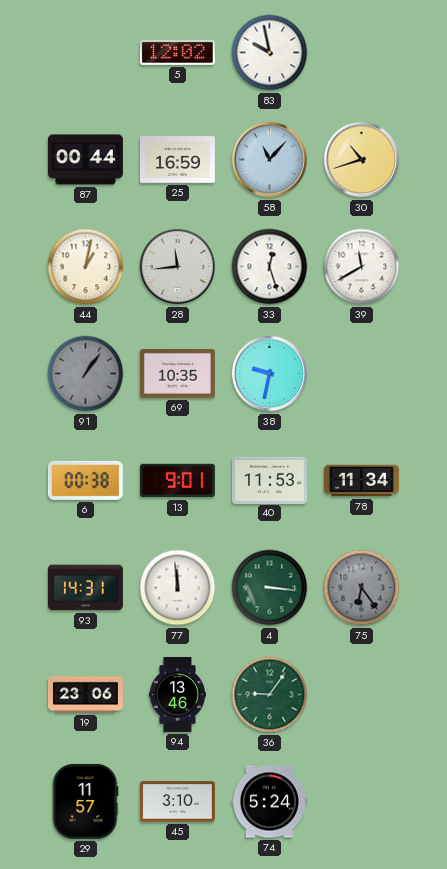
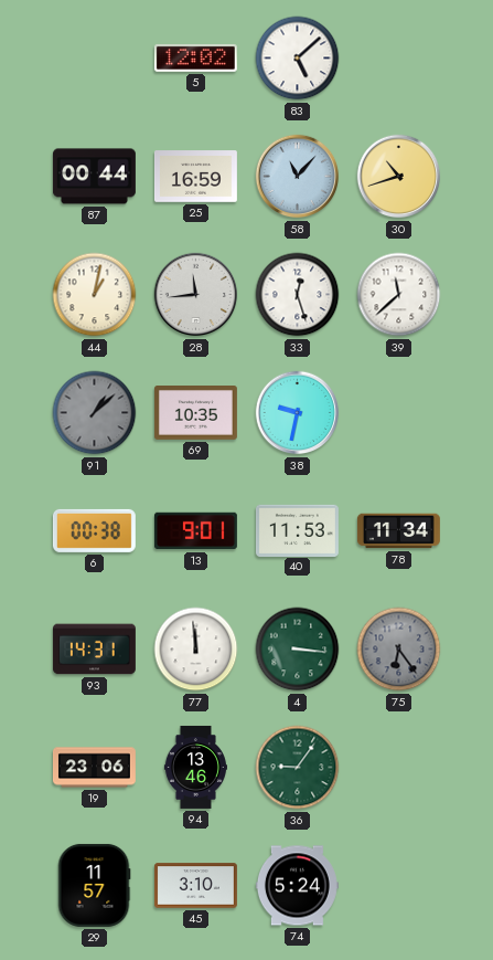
83: 9:58 -> 5:08 (298, 59)
39: 11:40 -> 11:38 (399, 295)
91: 1:06 -> 1:08 (95, 413)
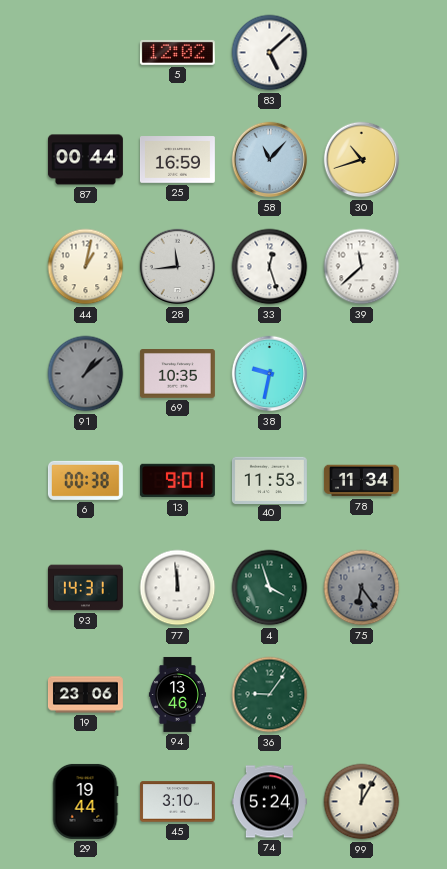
4: 3:16 -> 3:57 (270, 588)
29: 11:57 -> 19:44 (85, 801)
99: none -> 12:05 (362, 802)
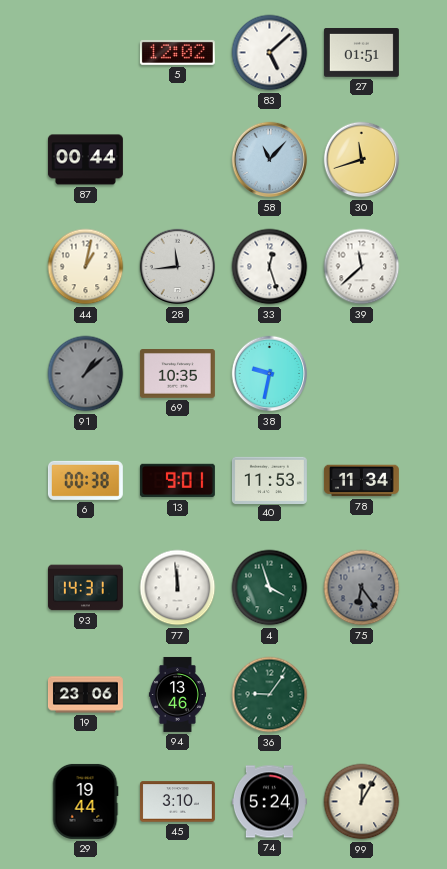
27: none -> 01:51 (361, 53)
25: 16:59 -> none (177, 160)
30: 10:42 -> 11:42 (362, 160)
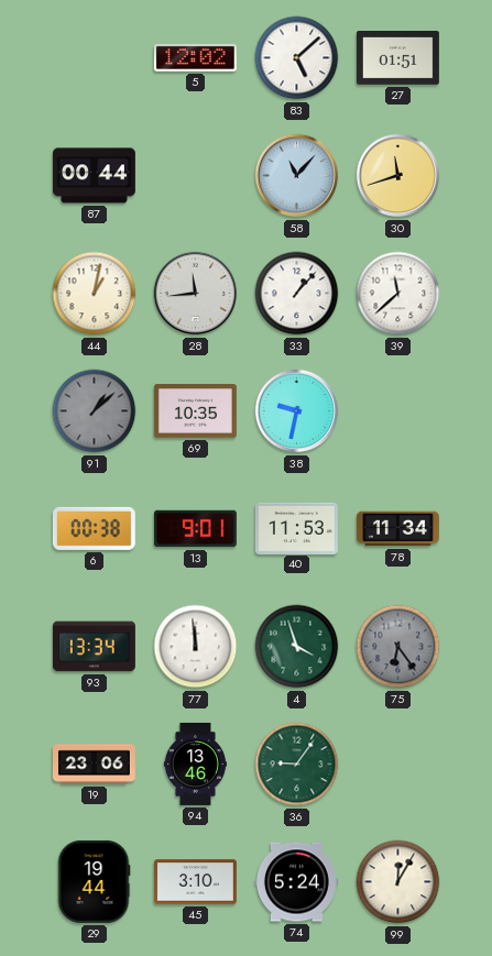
33: 12:27 -> 1:07 (297, 294)
93: 14:31 -> 13:34 (94, 647)
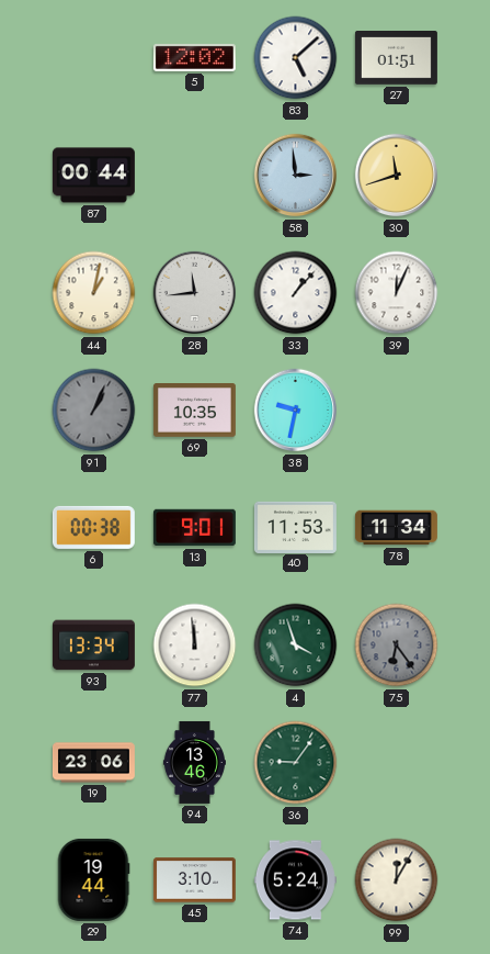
58: 11:07 -> 2:59 (296, 176)
39: 11:38 -> 12:04 (397, 293)
91: 1:08 -> 1:04 (94, 411)
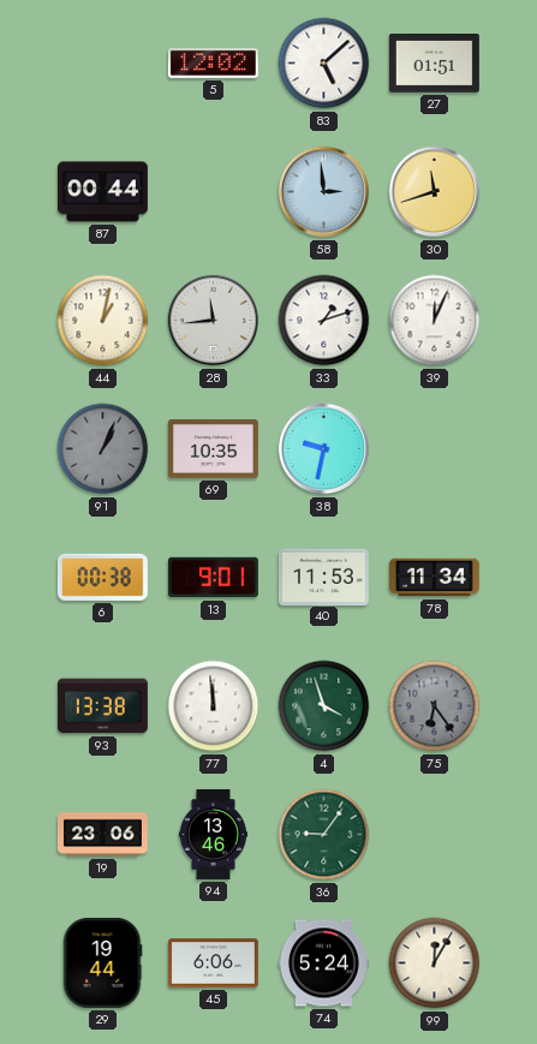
33: 1:07 -> 1:12 (324, 321)
93: 13:34 -> 13:38 (102, 706)
45: 3:10 -> 6:06 (213, 964)
